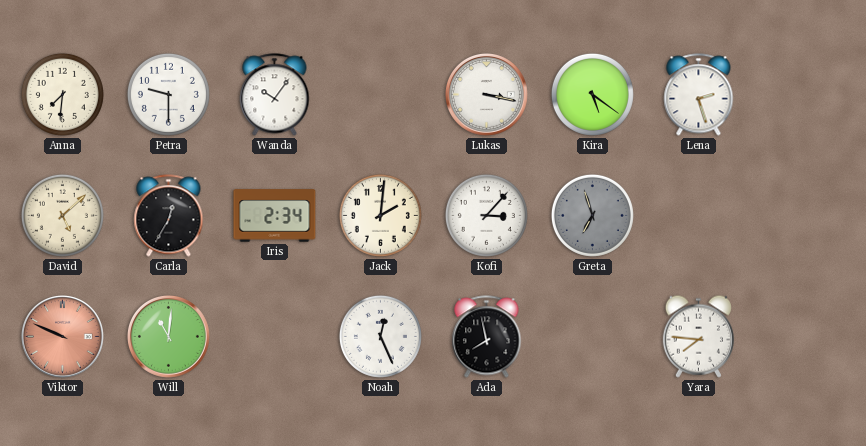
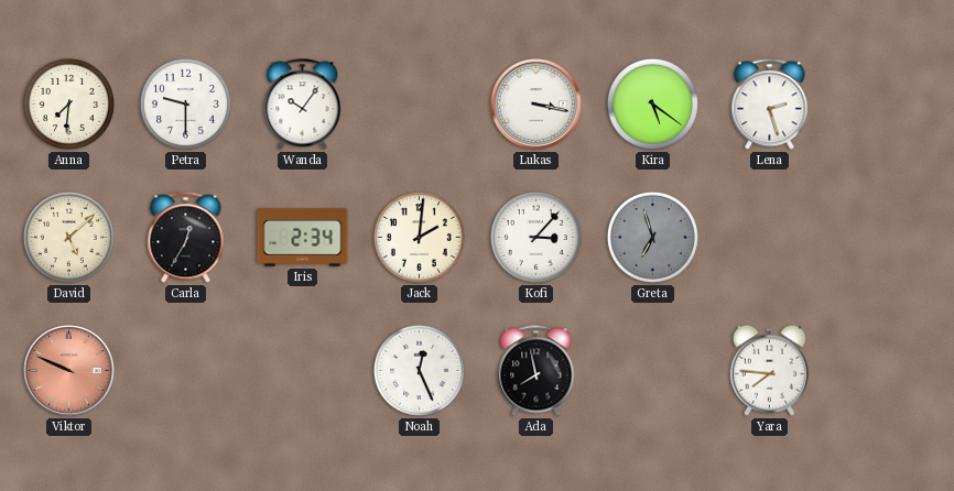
Will: 11:01 -> none (168, 336)
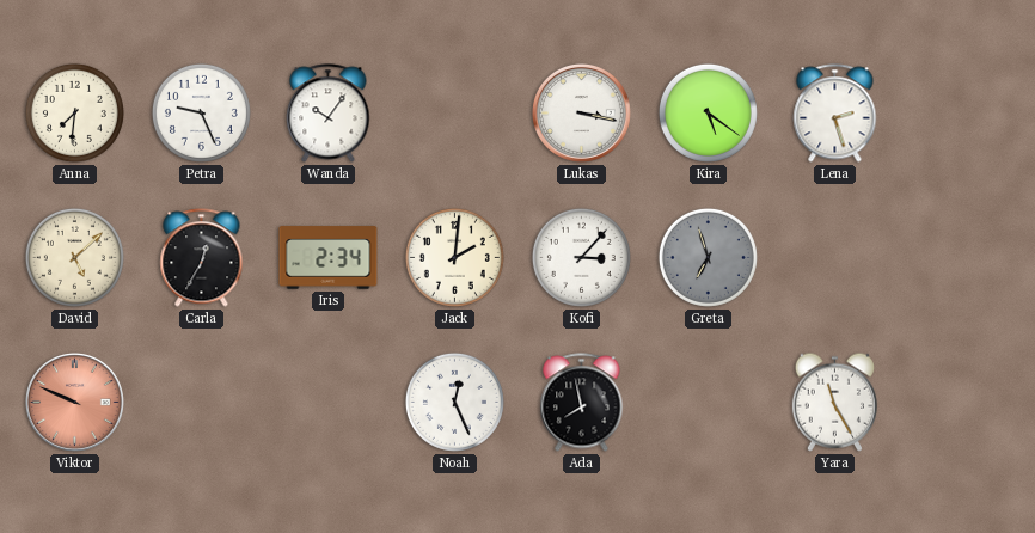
Petra: 9:30 -> 9:26 (201, 112)
Yara: 7:46 -> 11:25 (834, 402)
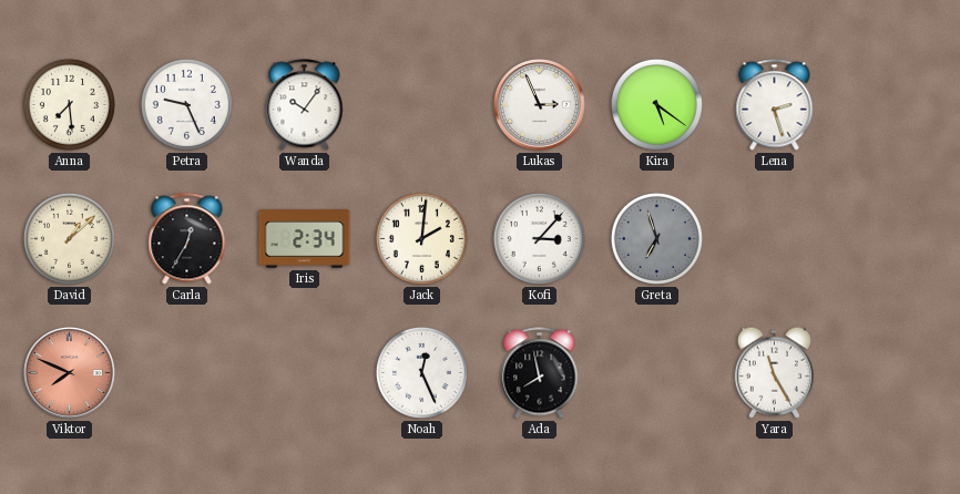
Anna: 7:31 -> 7:29 (69, 104)
Lukas: 3:17 -> 2:56 (539, 104)
David: 5:08 -> 1:08 (69, 238)
Viktor: 9:49 -> 7:49 (69, 372)
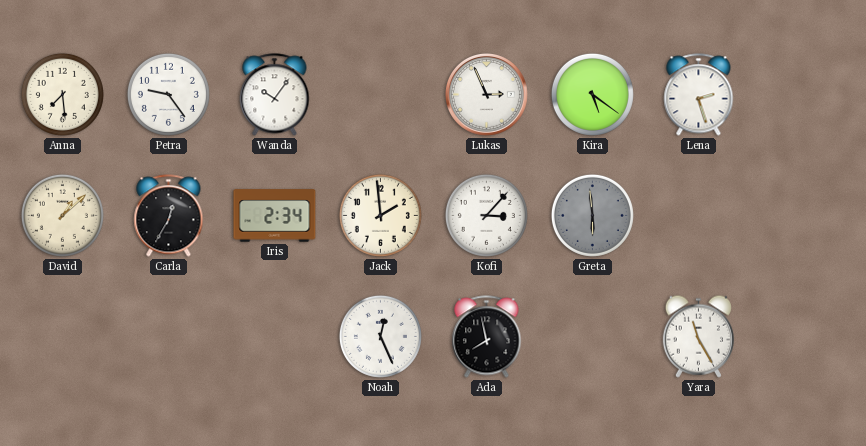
Petra: 9:26 -> 9:24 (168, 94)
Jack: 2:01 -> 1:59 (380, 215)
Greta: 6:57 -> 5:59 (592, 215)
Viktor: 7:49 -> none (69, 372)
